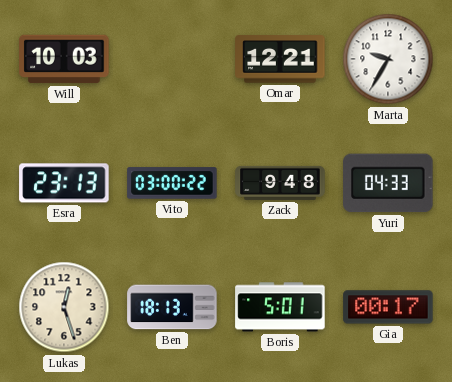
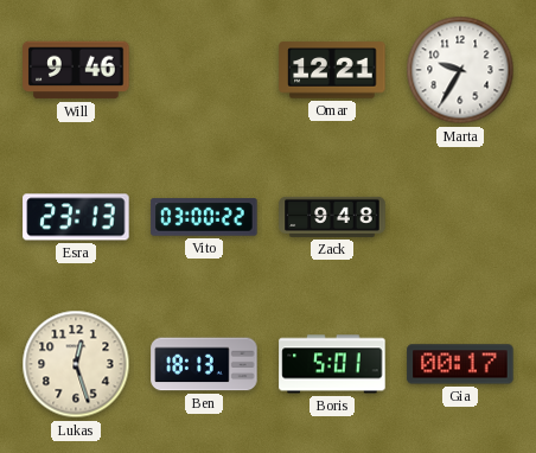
Will: 10:03 -> 9:46 (76, 70)
Yuri: 04:33 -> none (388, 183)
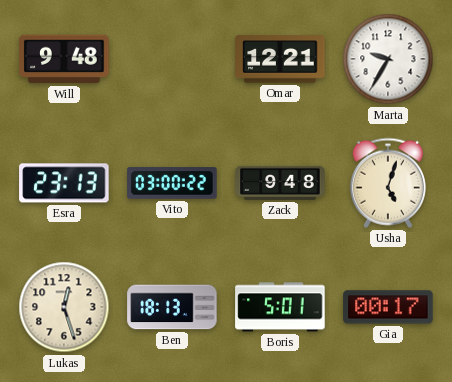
Will: 9:46 -> 9:48 (64, 59)
Usha: none -> 5:03 (388, 183)
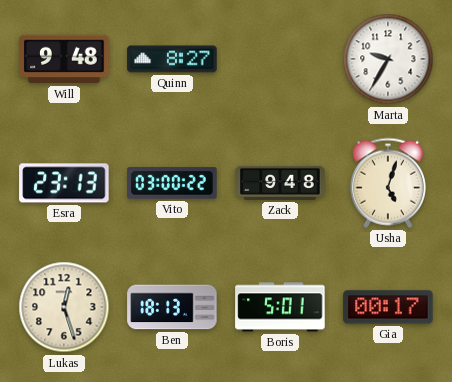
Quinn: none -> 8:27 (172, 59)
Omar: 12:21 -> none (280, 59)
